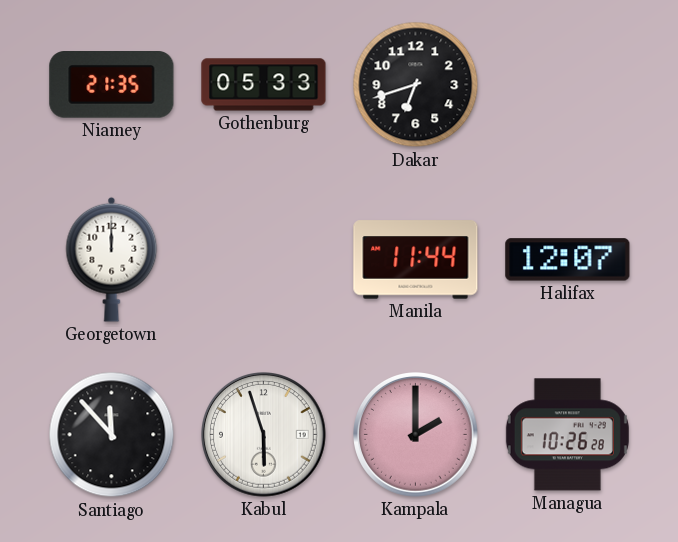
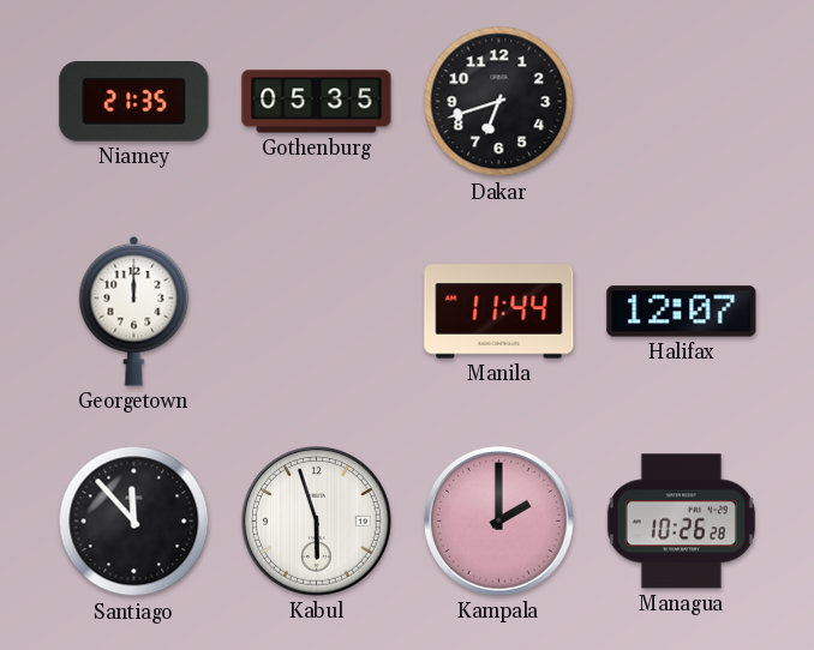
Gothenburg: 05:33 -> 05:35 (317, 102)
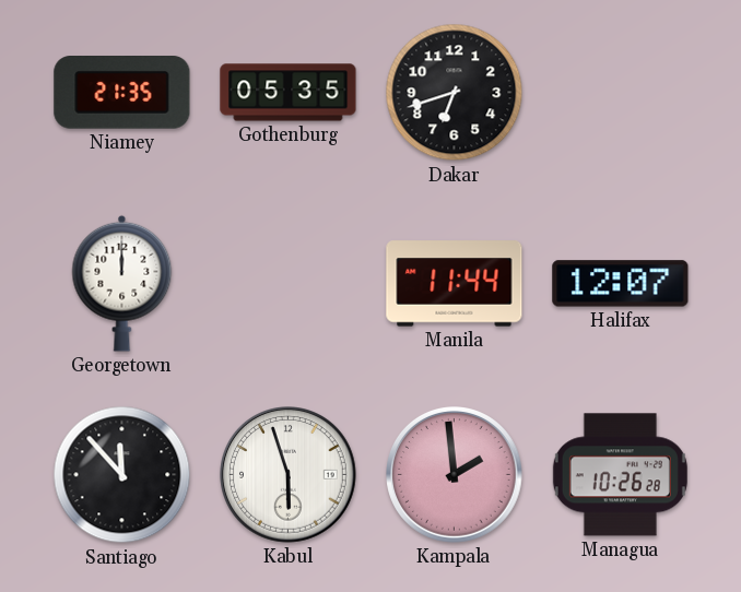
Kampala: 2:00 -> 1:59 (455, 475)
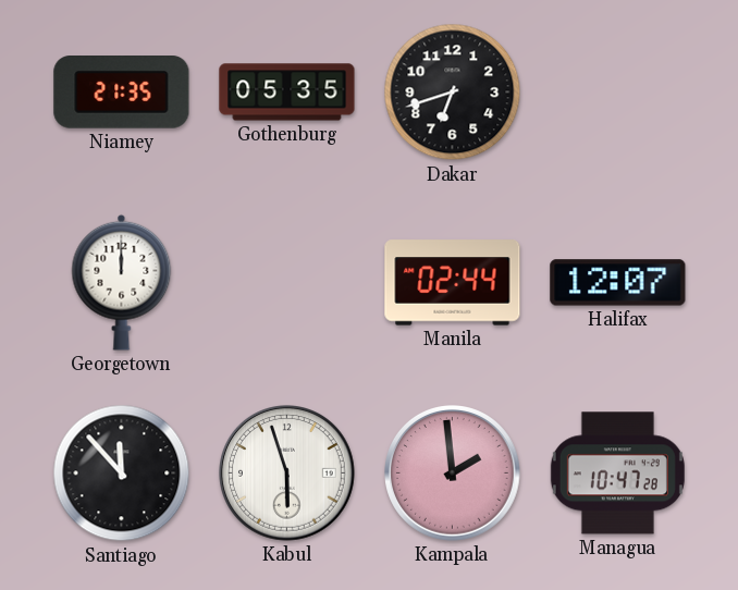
Manila: 11:44 -> 02:44 (453, 283)
Managua: 10:26 -> 10:47 (617, 474)
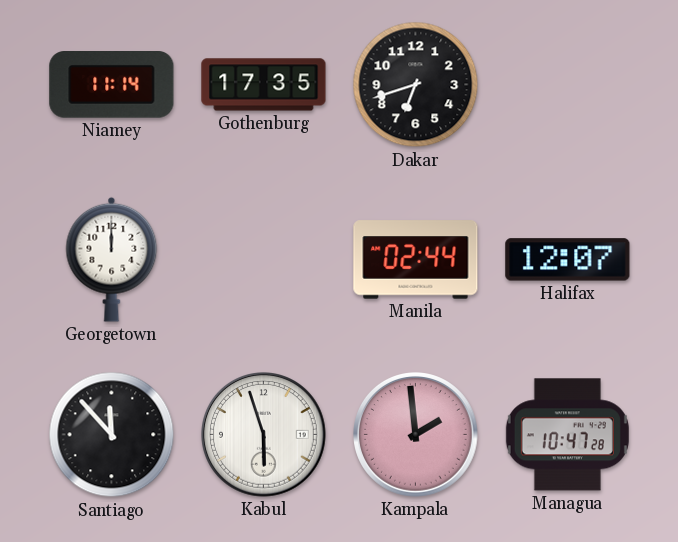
Niamey: 21:35 -> 11:14 (112, 85)
Gothenburg: 05:35 -> 17:35 (264, 85)
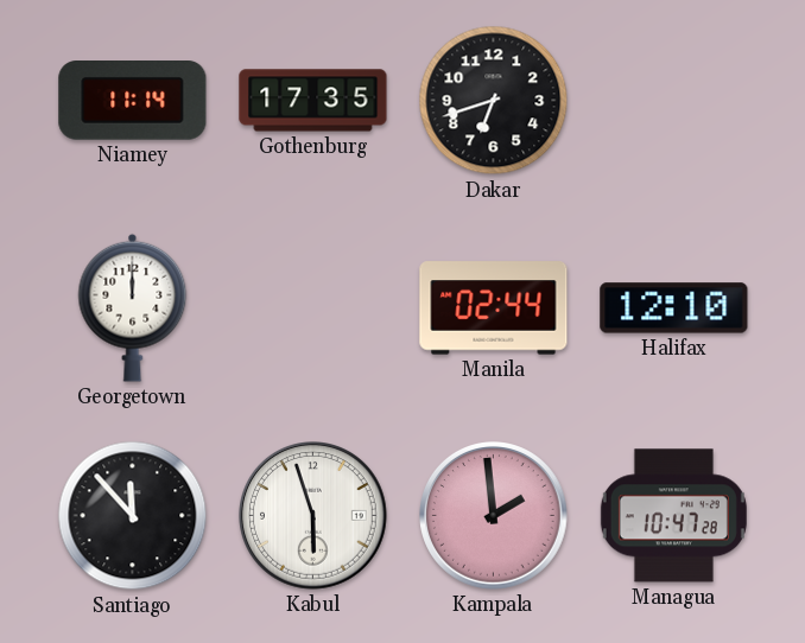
Halifax: 12:07 -> 12:10 (674, 308)
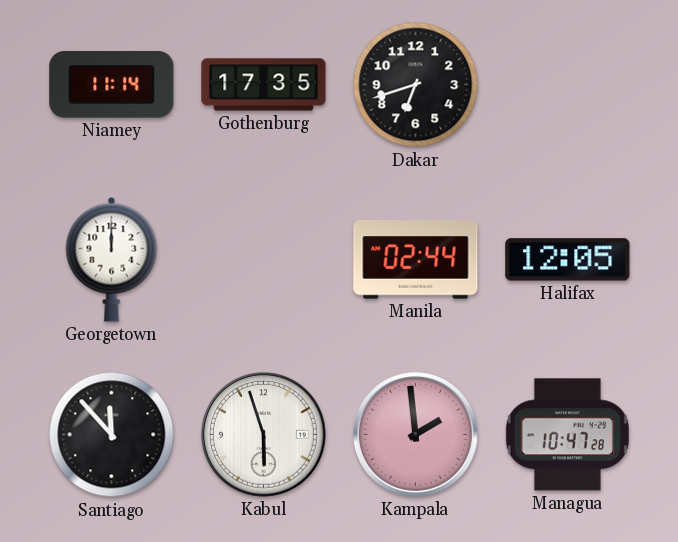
Halifax: 12:10 -> 12:05 (568, 260)
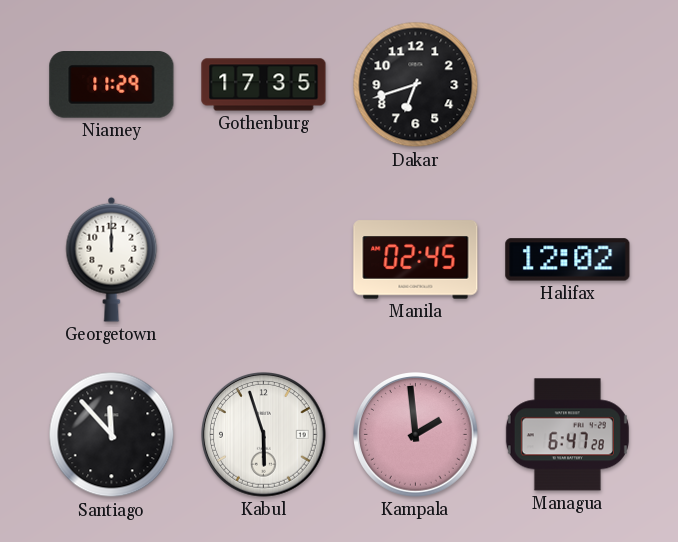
Niamey: 11:14 -> 11:29 (112, 85)
Manila: 02:44 -> 02:45 (416, 260)
Halifax: 12:05 -> 12:02 (568, 260)
Managua: 10:47 -> 6:47 (567, 435)
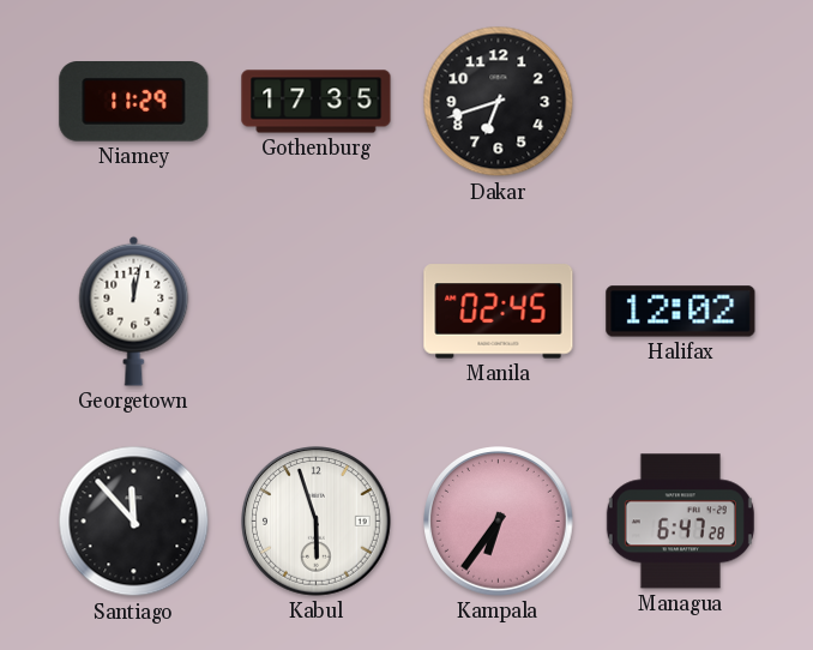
Georgetown: 12:00 -> 12:02 (134, 311)
Kampala: 1:59 -> 6:36 (499, 522)
